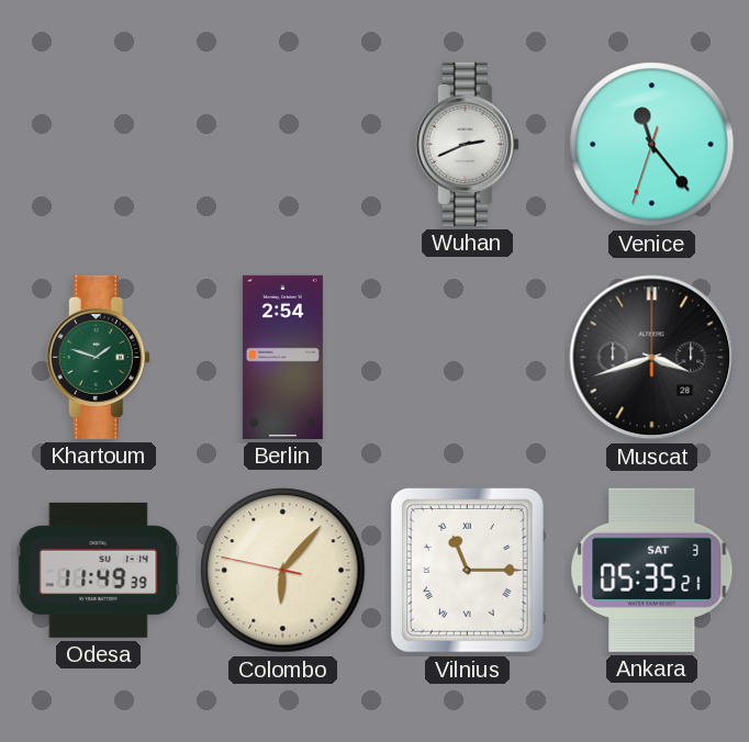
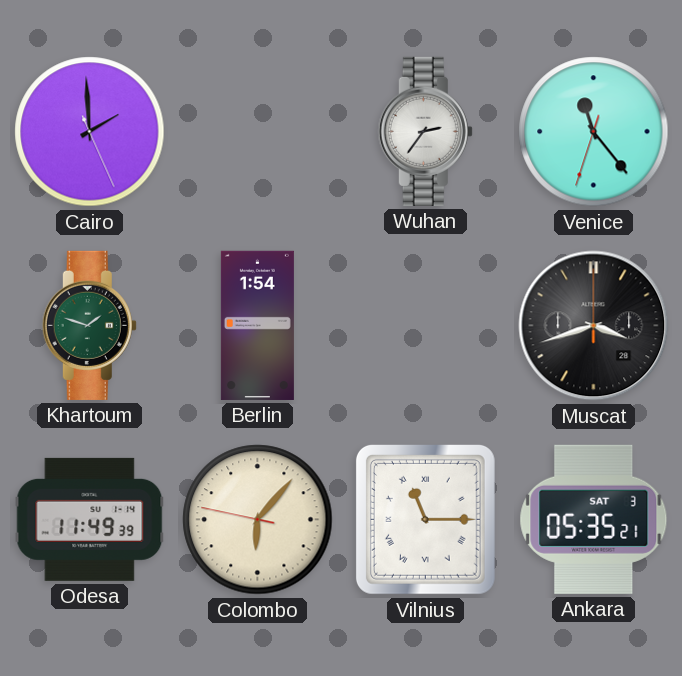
Cairo: none -> 1:59 (90, 132)
Wuhan: 2:41 -> 2:36 (425, 131)
Berlin: 2:54 -> 1:54 (257, 325)
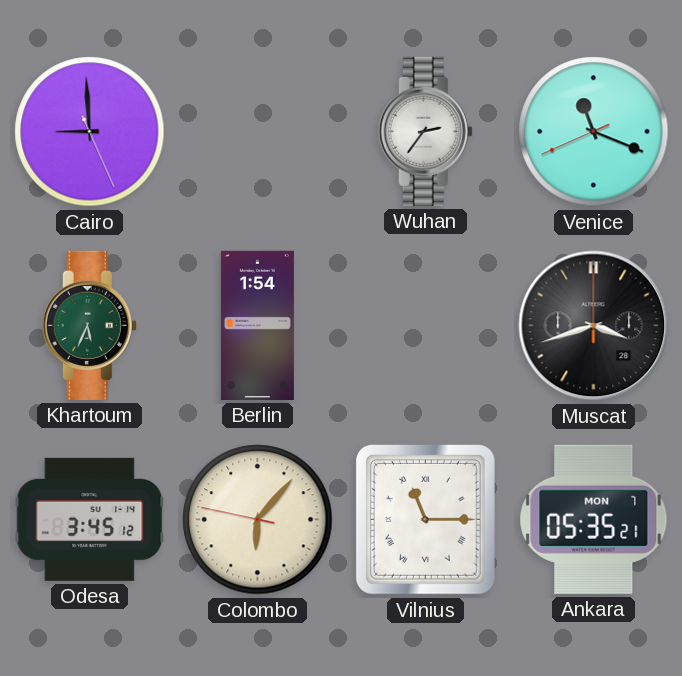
Cairo: 1:59 -> 8:59 (90, 132)
Venice: 11:23 -> 11:18 (594, 132)
Khartoum: 1:48 -> 5:34 (89, 325)
Odesa: 11:49 -> 3:45 (90, 519)
Ankara date: SAT 3 -> MON 7 (594, 519)
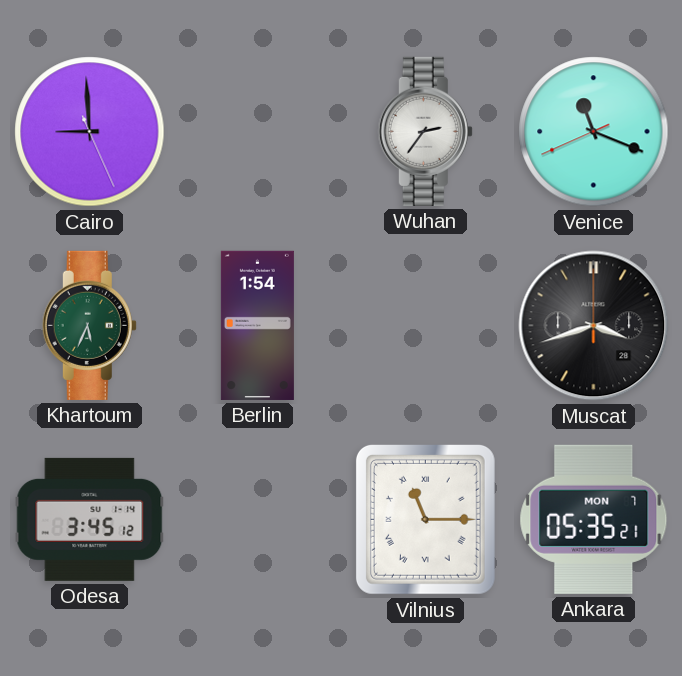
Colombo: 6:06 -> none (258, 520)
